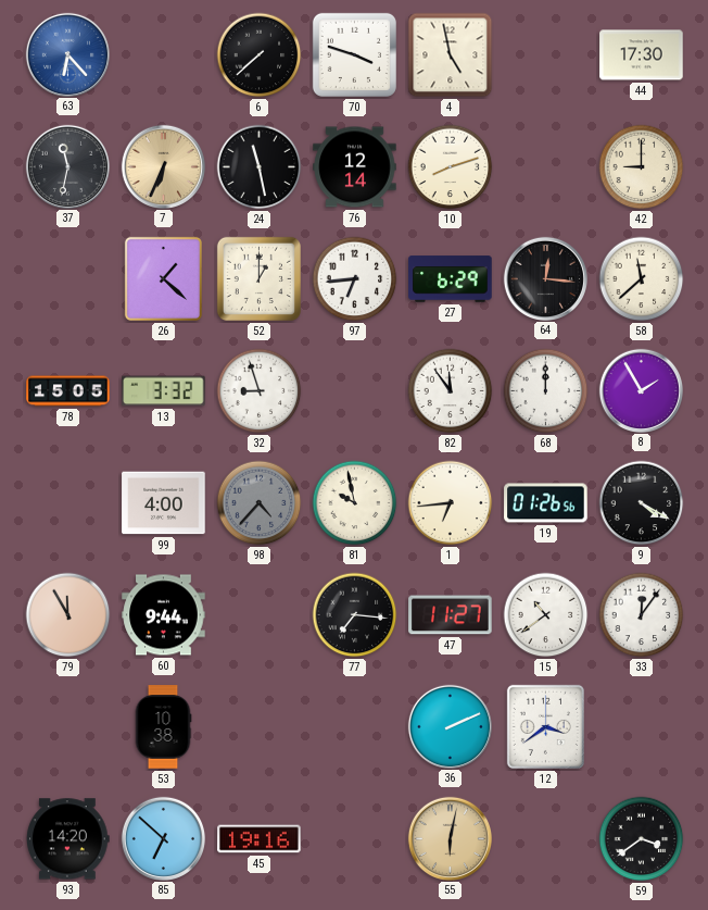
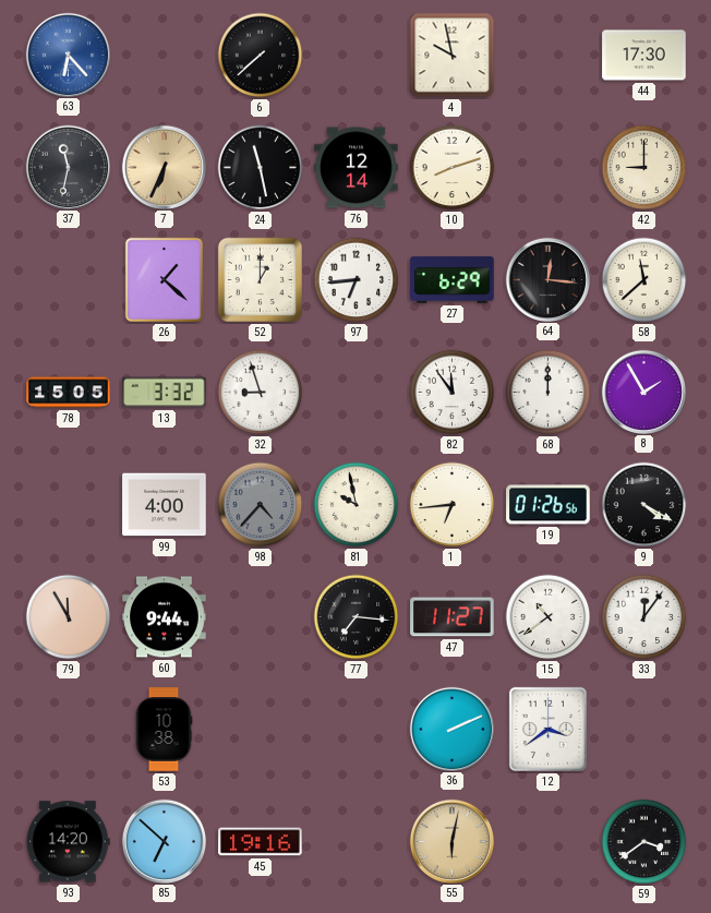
70: 3:48 -> none (354, 54)
4: 4:58 -> 9:58 (453, 56)
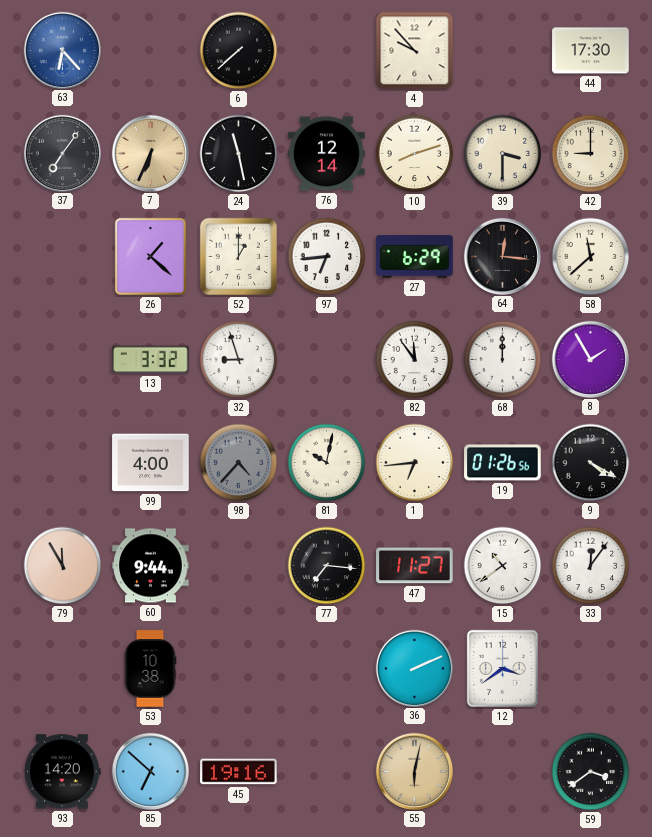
4: 9:58 -> 9:53 (415, 51)
37: 11:32 -> 7:06 (62, 153)
39: none -> 3:30 (503, 154)
78: 15:05 -> none (69, 393)
81: 9:58 -> 10:02 (327, 463)
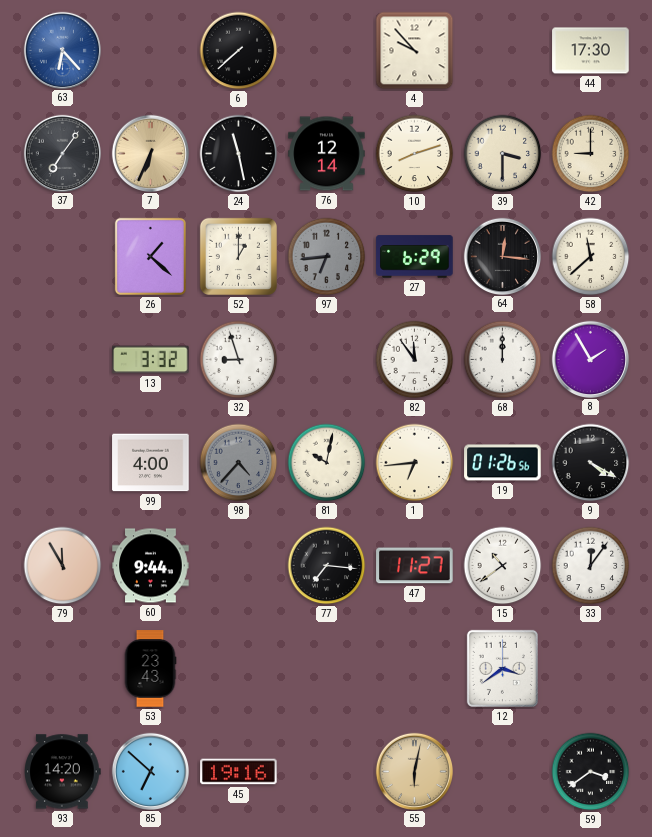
97 dial: white -> grey (327, 257)
53: 10:38 -> 23:43 (150, 669)
36: 2:11 -> none (414, 668)
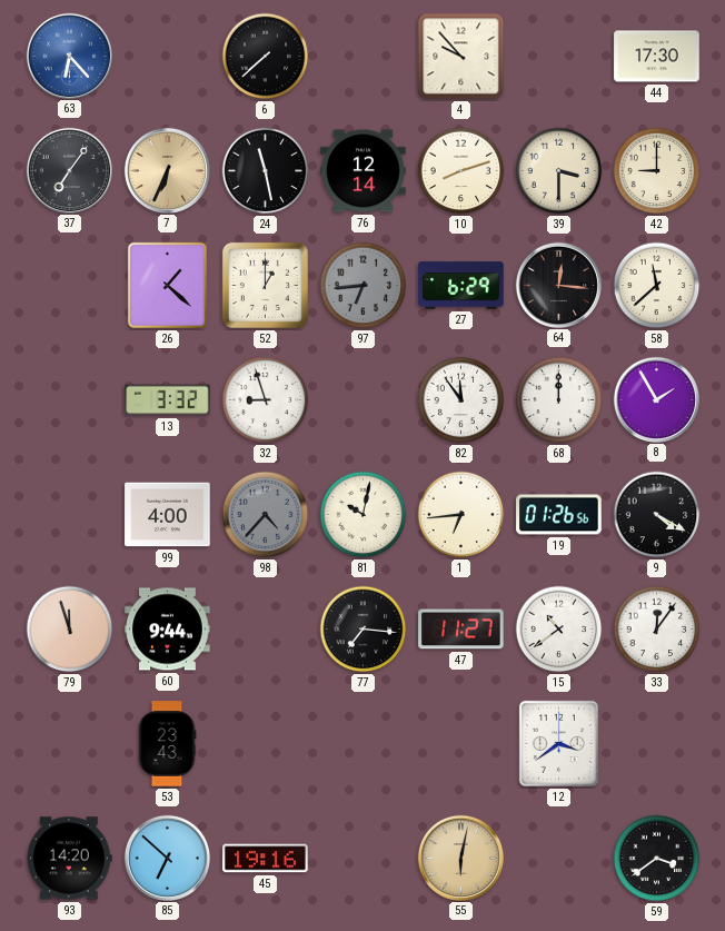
79: 11:55 -> 11:57 (70, 630)
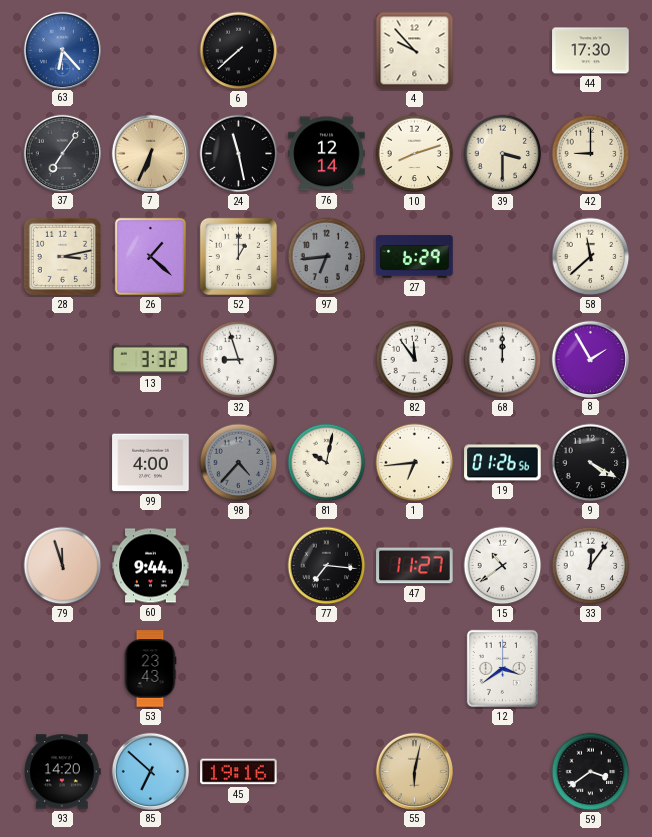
28: none -> 3:13 (62, 256)
64: 12:16 -> none (558, 285)
